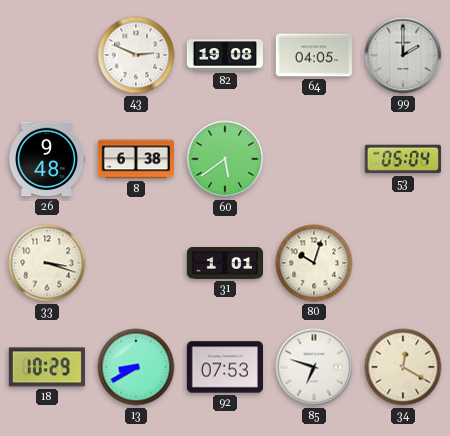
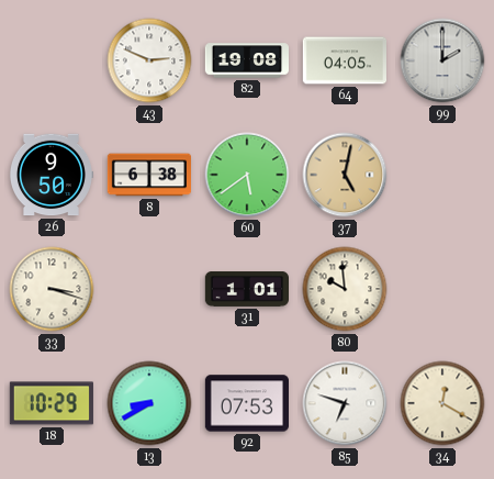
26: 9:48 -> 9:50 (50, 175)
37: none -> 5:02 (345, 175)
53: 05:04 -> none (403, 159)
80: 10:03 -> 9:59 (345, 289)
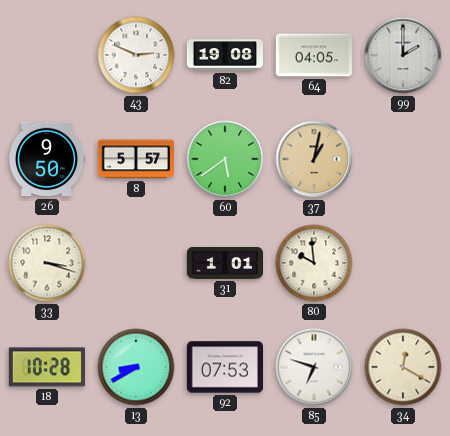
8: 6:38 -> 5:57 (135, 159)
37: 5:02 -> 1:02 (314, 159)
18: 10:29 -> 10:28 (47, 367)
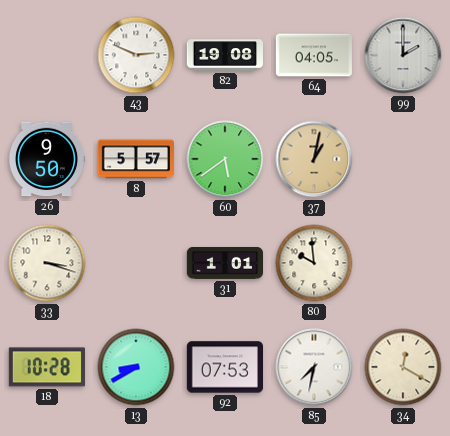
85: 6:48 -> 7:32 (314, 367)
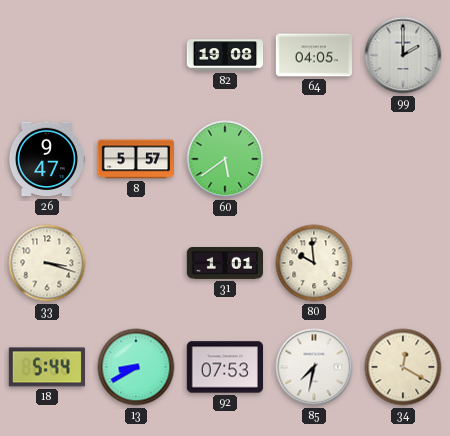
43: 2:49 -> none (136, 55)
26: 9:50 -> 9:47 (46, 159)
37: 1:02 -> none (314, 159)
18: 10:28 -> 5:44 (47, 367)
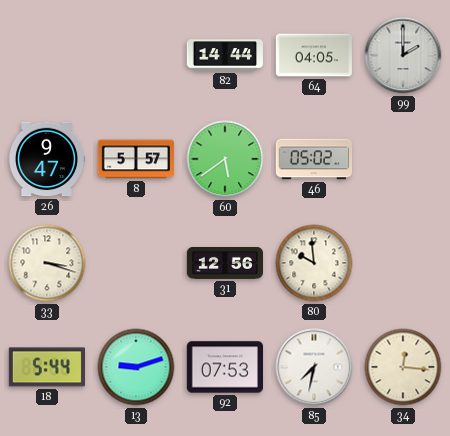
82: 19:08 -> 14:44 (224, 55)
46: none -> 05:02 (313, 159)
31: 1:01 -> 12:56 (224, 264)
13: 8:40 -> 9:12 (136, 367)
34: 12:20 -> 12:16 (403, 367)
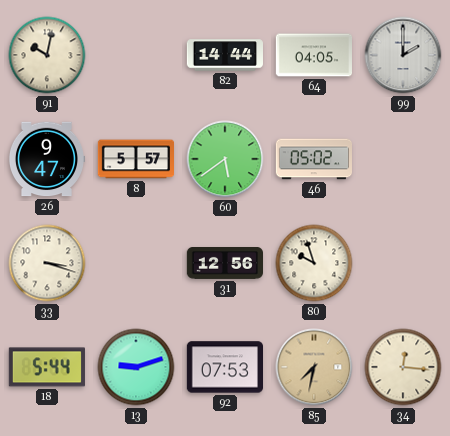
91: none -> 10:02 (47, 55)
80: 9:59 -> 9:57 (314, 263)
85 dial: white -> champagne (314, 367)
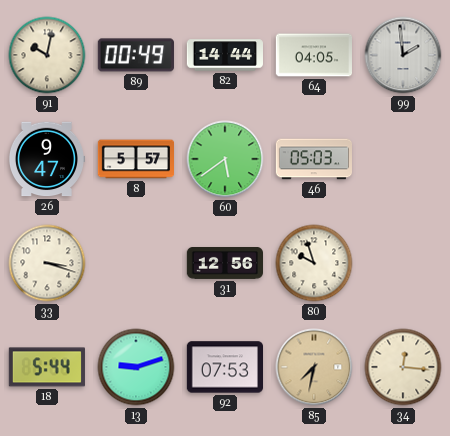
89: none -> 00:49 (136, 55)
99: 2:00 -> 1:59 (403, 55)
46: 05:02 -> 05:03 (313, 159)
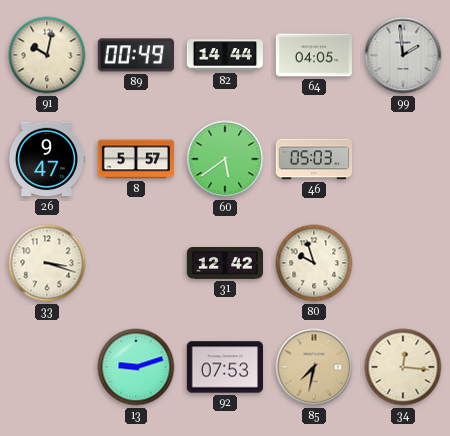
31: 12:56 -> 12:42 (224, 264)
18: 5:44 -> none (47, 367)
